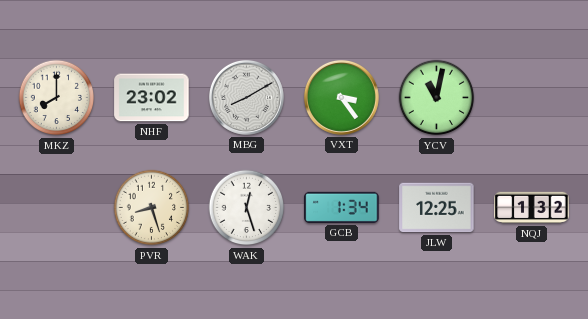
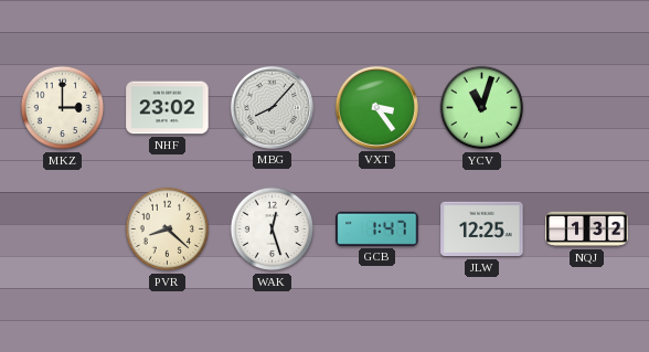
MKZ: 8:00 -> 3:00 (63, 108)
MBG: 8:10 -> 8:07 (272, 107)
YCV: 11:02 -> 11:03 (482, 108)
PVR: 8:27 -> 8:22 (168, 230)
GCB: 1:34 -> 1:47 (377, 228)
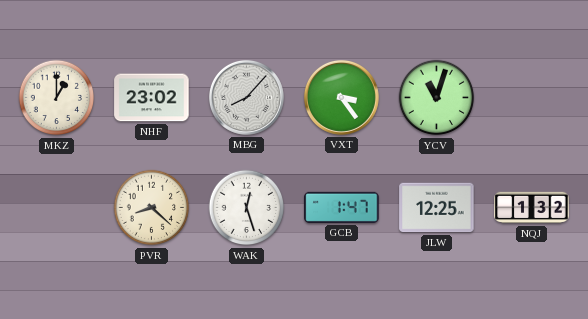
MKZ: 3:00 -> 1:00 (57, 98)
